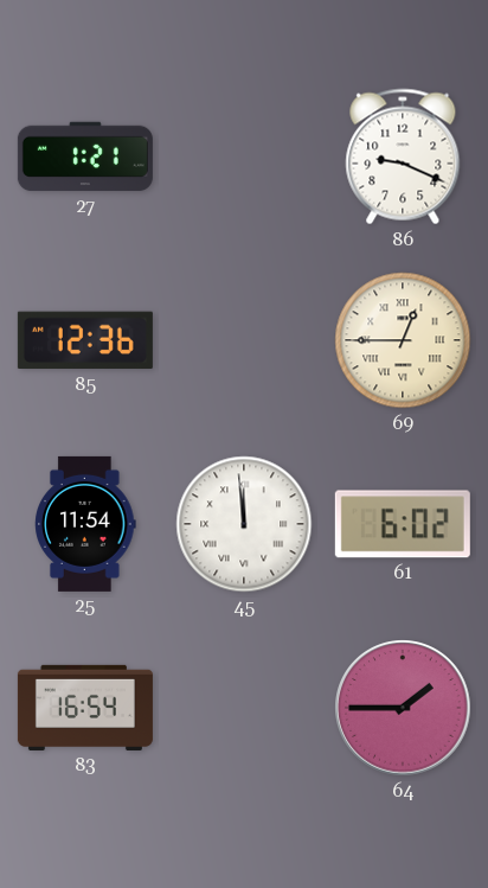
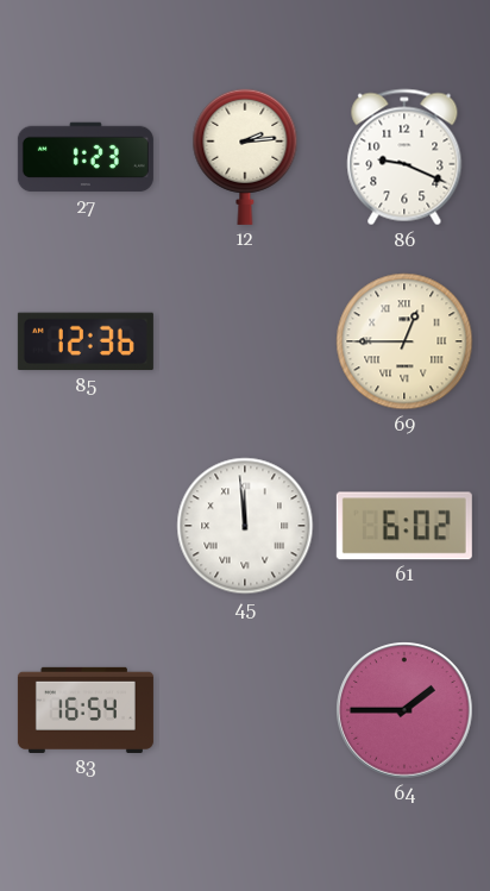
27: 1:21 -> 1:23 (86, 157)
12: none -> 2:14 (245, 157)
25: 11:54 -> none (85, 524)
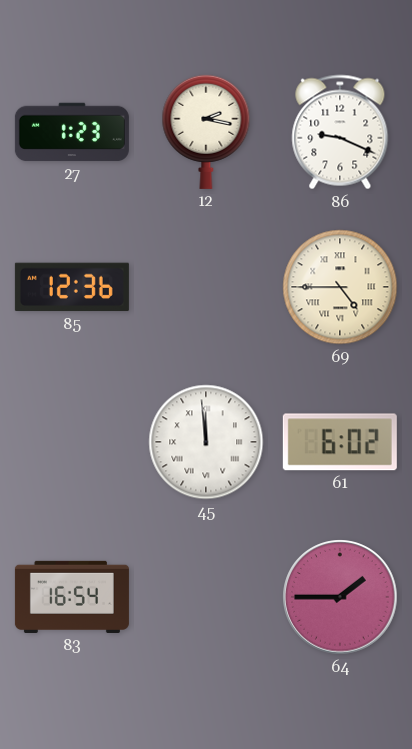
12: 2:14 -> 2:17 (206, 132)
69: 12:45 -> 4:45 (340, 287)
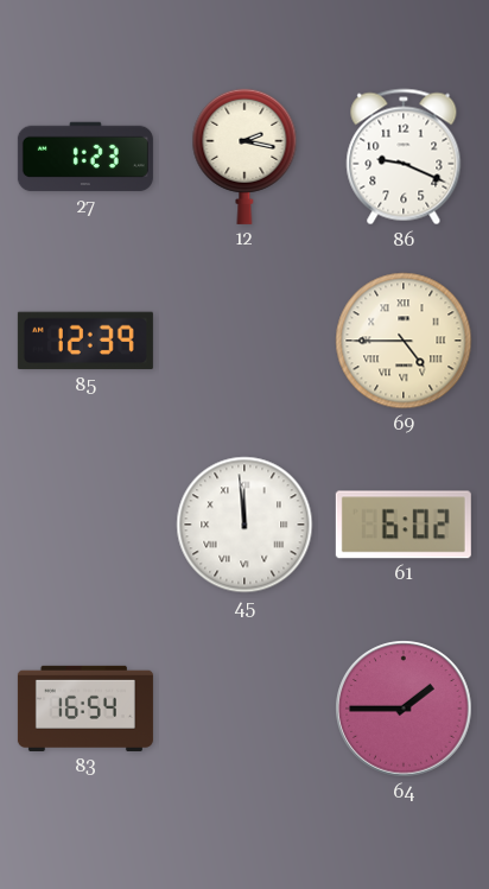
85: 12:36 -> 12:39 (85, 341)
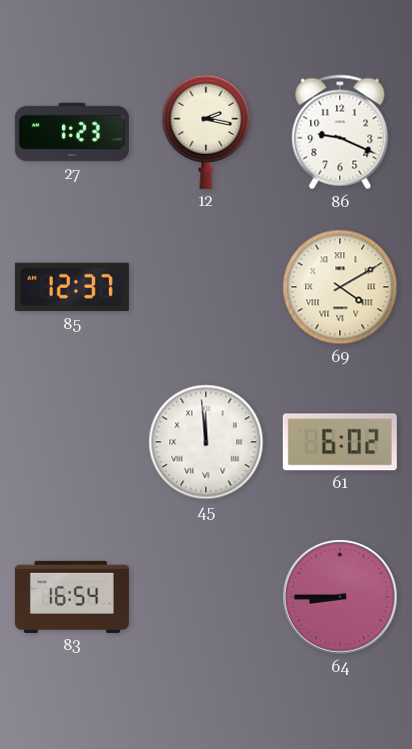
85: 12:39 -> 12:37 (72, 287)
69: 4:45 -> 4:10 (340, 287)
64: 1:45 -> 8:45 (340, 597)
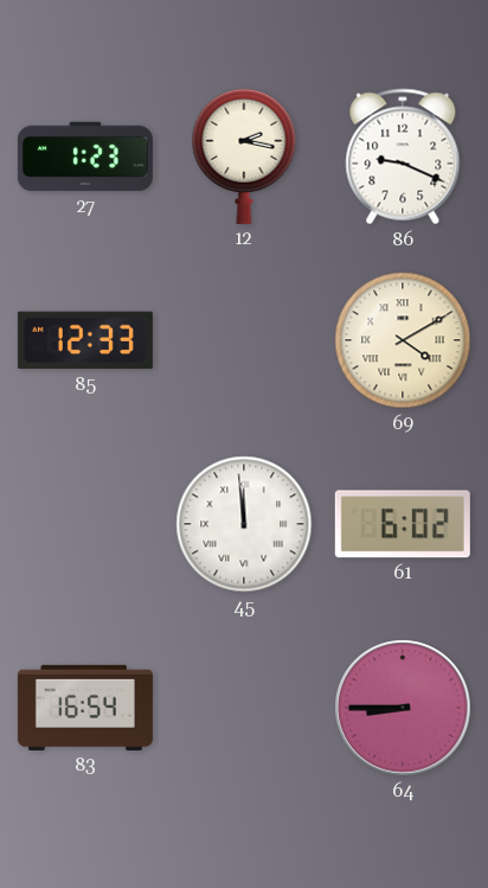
85: 12:37 -> 12:33 (85, 340)
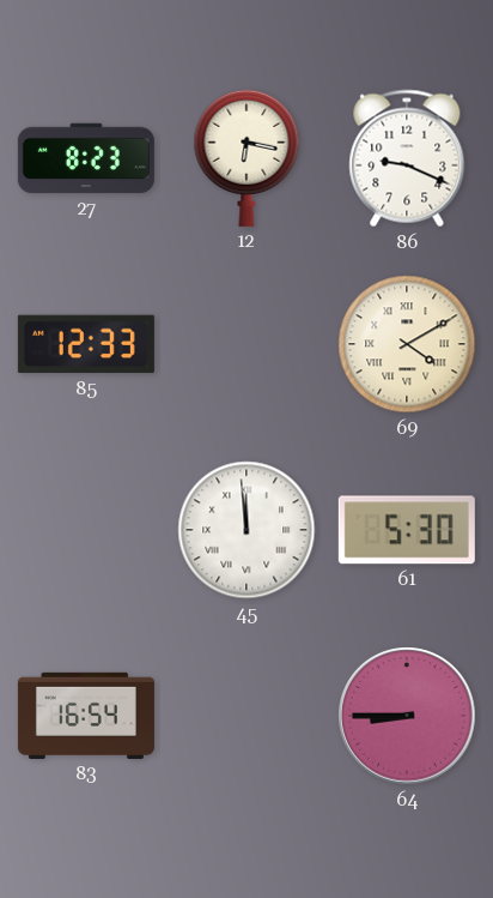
27: 1:23 -> 8:23 (86, 158)
12: 2:17 -> 6:17 (246, 158)
61: 6:02 -> 5:30 (407, 530)
